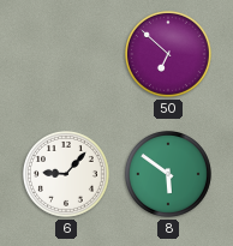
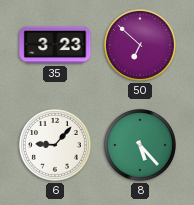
35: none -> 3:23 (55, 45)
8: 5:51 -> 5:23 (140, 145)
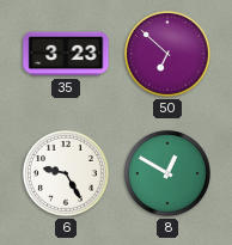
6: 9:07 -> 9:25 (66, 173)
8: 5:23 -> 12:50 (167, 173)
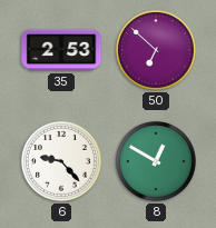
35: 3:23 -> 2:53 (61, 50)
6: 9:25 -> 9:23 (61, 161)
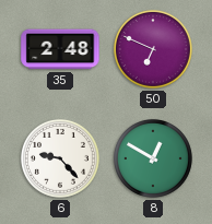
35: 2:53 -> 2:48 (60, 49)
50: 6:52 -> 6:49 (153, 49)
